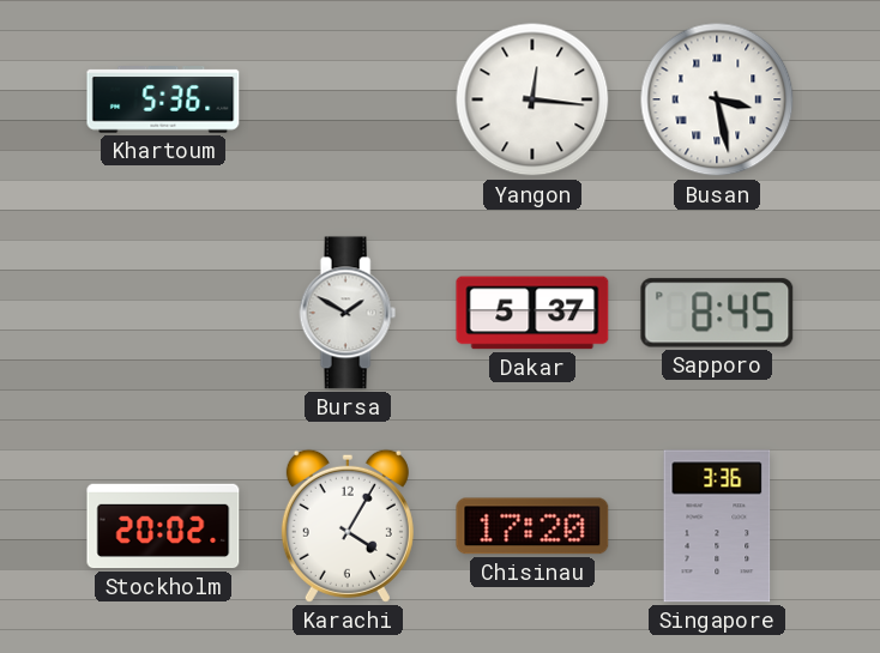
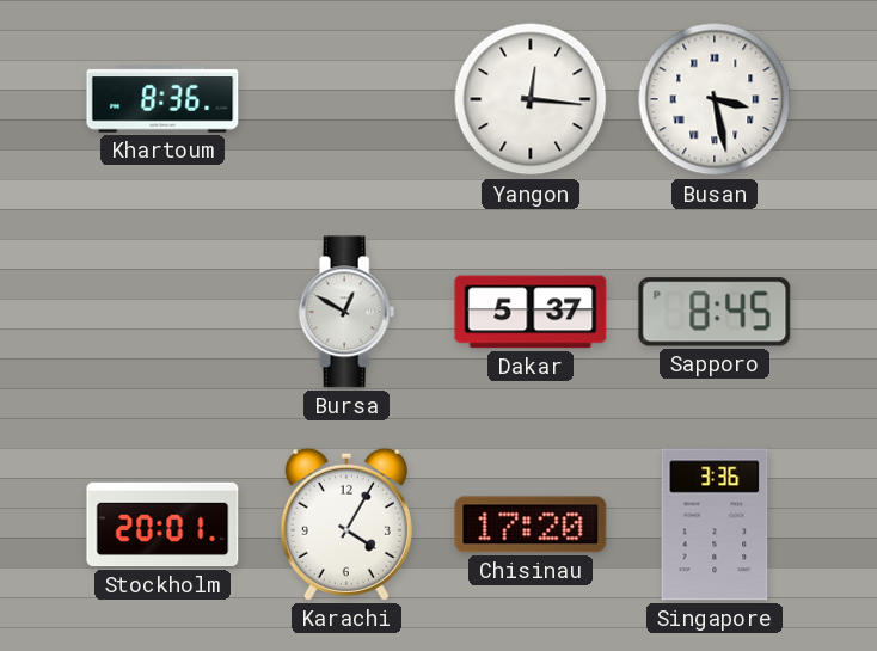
Khartoum: 5:36 -> 8:36 (162, 100)
Bursa: 1:50 -> 12:50 (346, 312)
Stockholm: 20:02 -> 20:01 (162, 524)
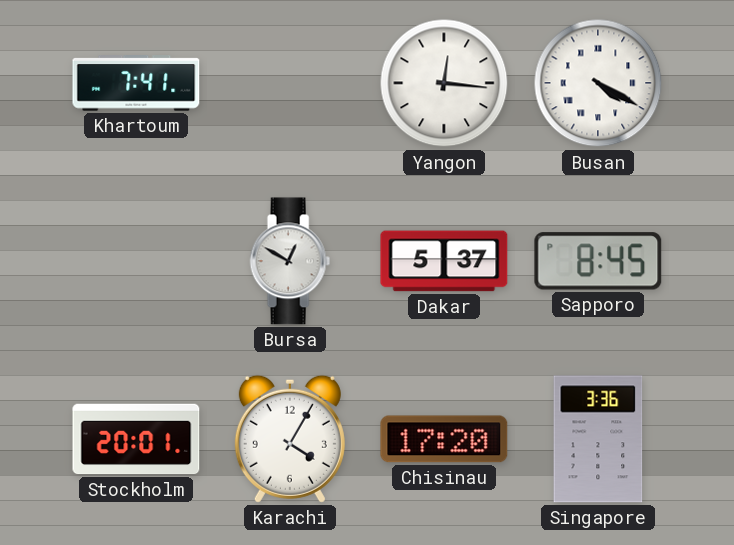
Khartoum: 8:36 -> 7:41 (136, 84)
Busan: 3:28 -> 4:20 (598, 83)
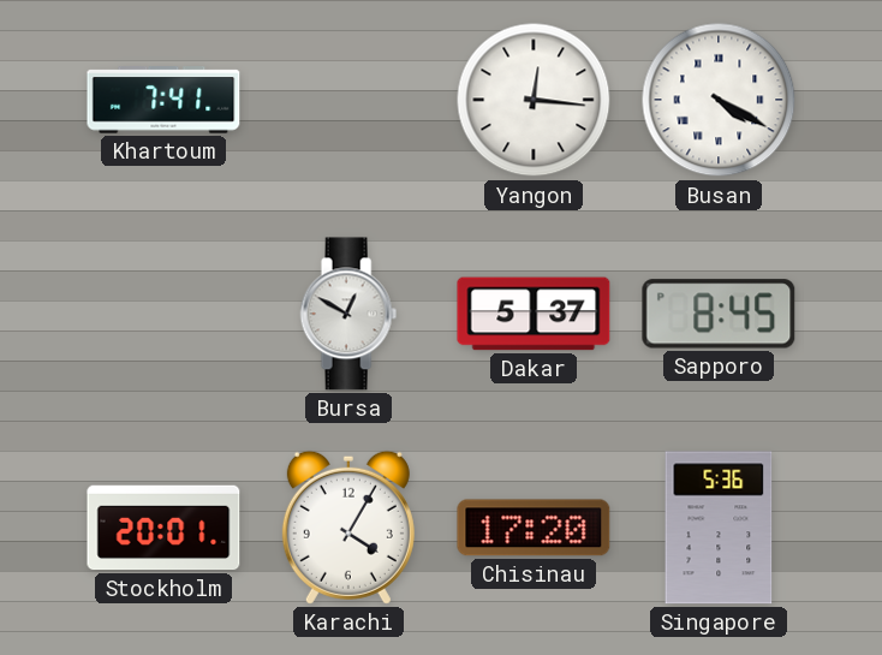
Singapore: 3:36 -> 5:36 (719, 528)
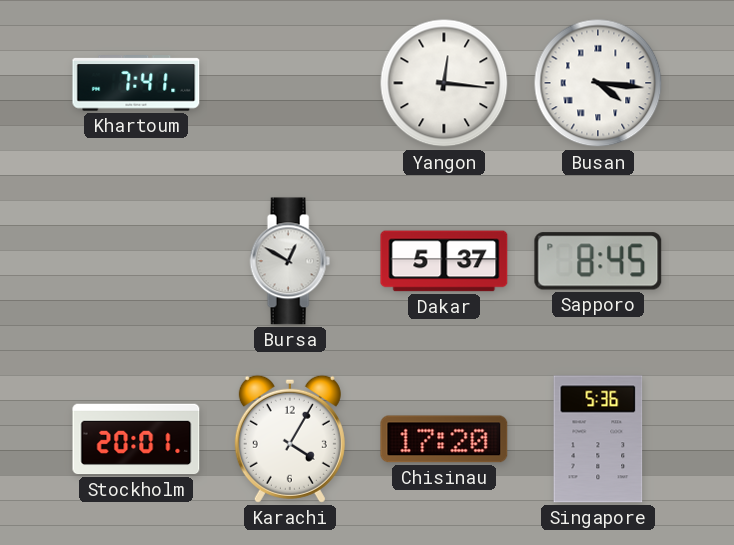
Busan: 4:20 -> 4:16 (598, 83)
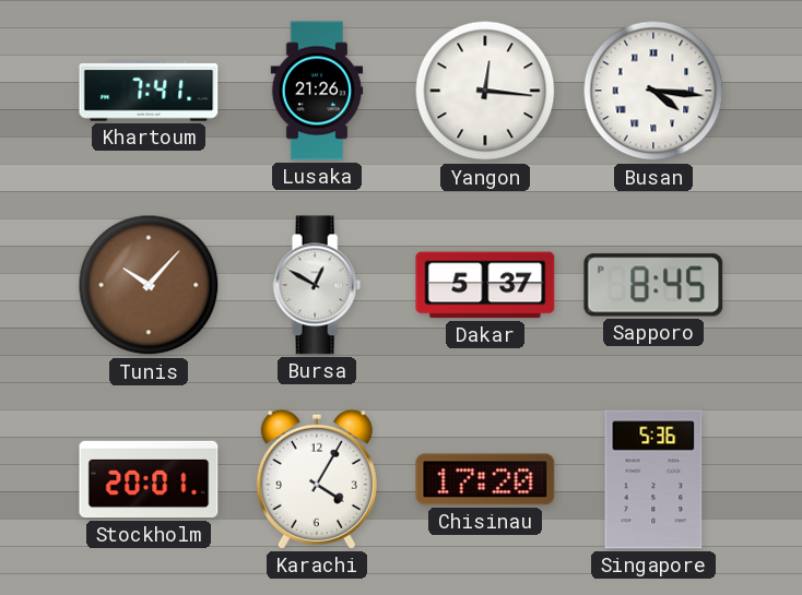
Lusaka: none -> 21:26 (317, 91)
Tunis: none -> 10:07 (149, 285)
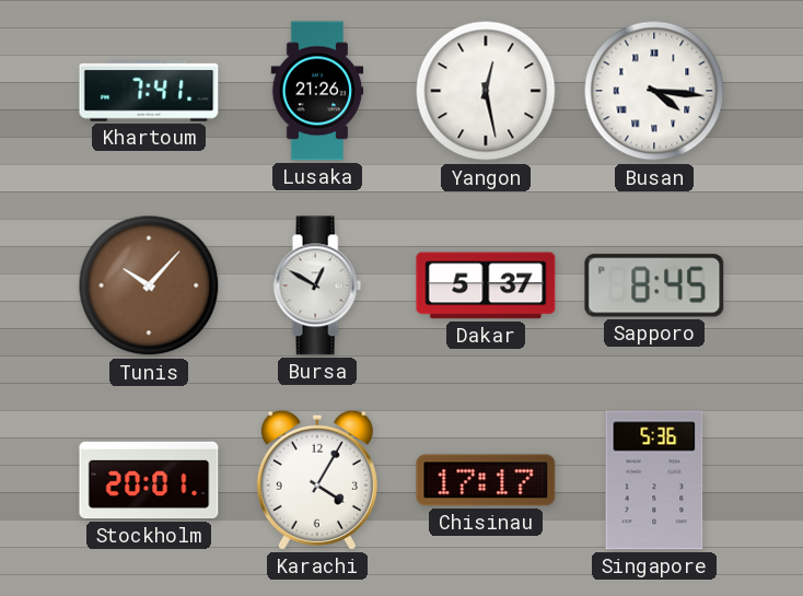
Yangon: 12:16 -> 12:28 (486, 91)
Chisinau: 17:20 -> 17:17 (486, 480)
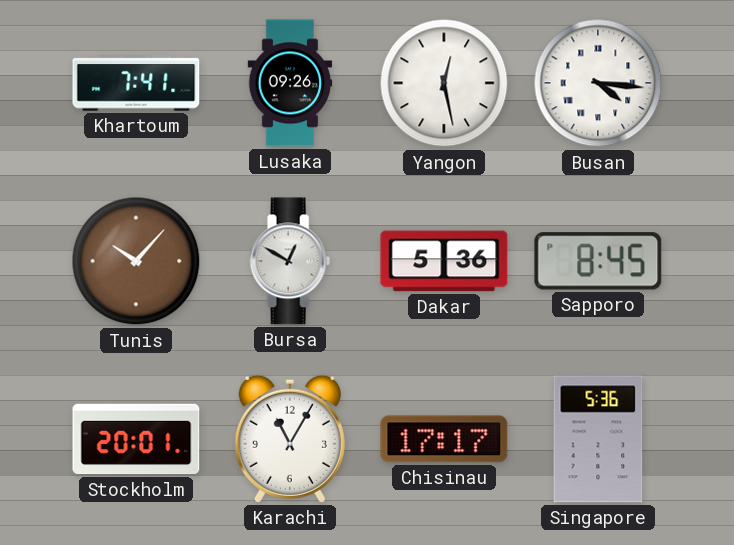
Lusaka: 21:26 -> 09:26 (290, 83)
Dakar: 5:37 -> 5:36 (444, 261)
Karachi: 4:05 -> 11:05 (290, 439)
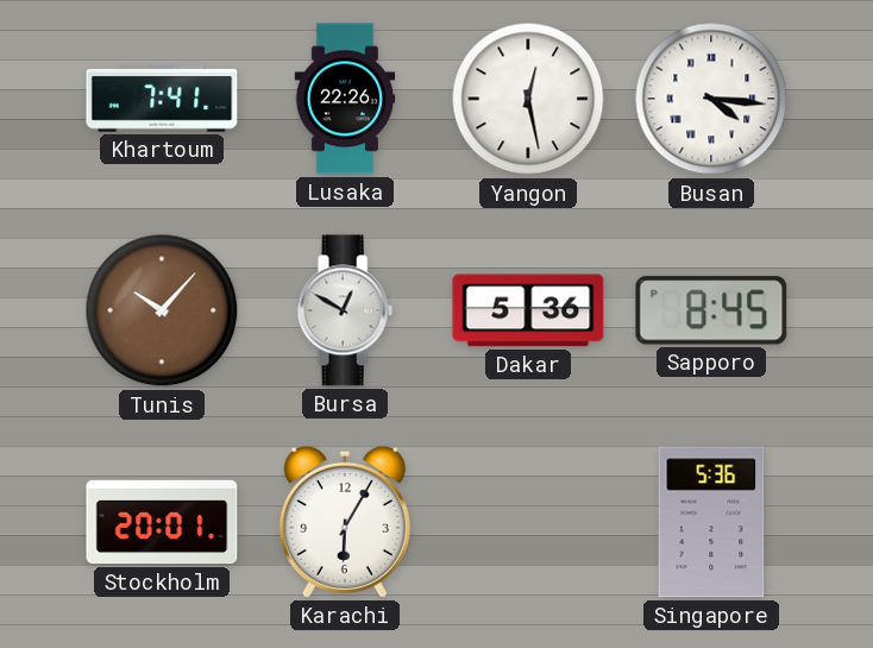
Lusaka: 09:26 -> 22:26 (345, 99)
Karachi: 11:05 -> 6:05 (345, 522)
Chisinau: 17:17 -> none (444, 439)
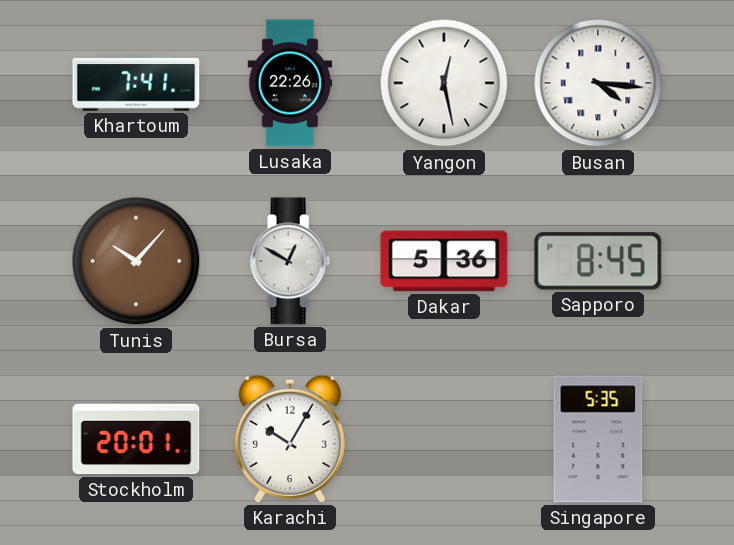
Karachi: 6:05 -> 10:05 (290, 439)
Singapore: 5:36 -> 5:35 (598, 439)
